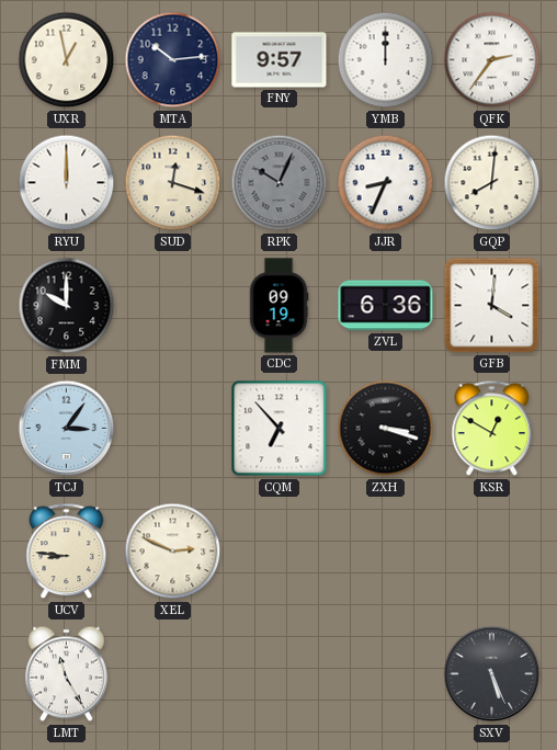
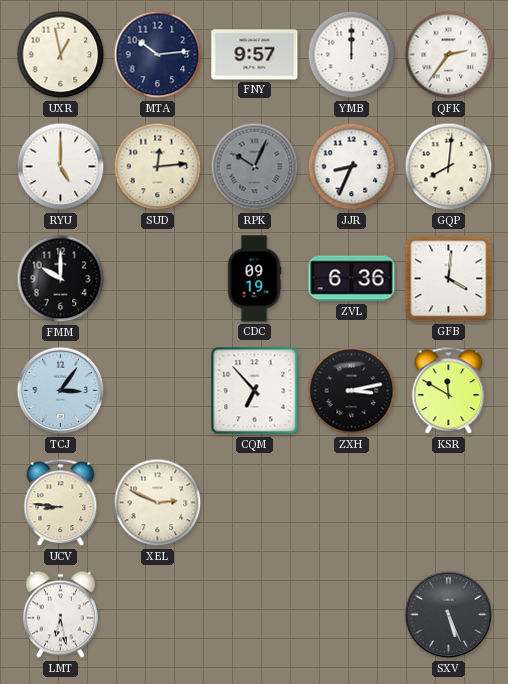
RYU: 12:00 -> 5:00 (61, 167)
SUD: 12:18 -> 12:14 (158, 167)
ZXH: 3:18 -> 3:13 (352, 391)
KSR: 12:50 -> 11:50 (449, 391)
LMT: 11:25 -> 6:28 (60, 615)
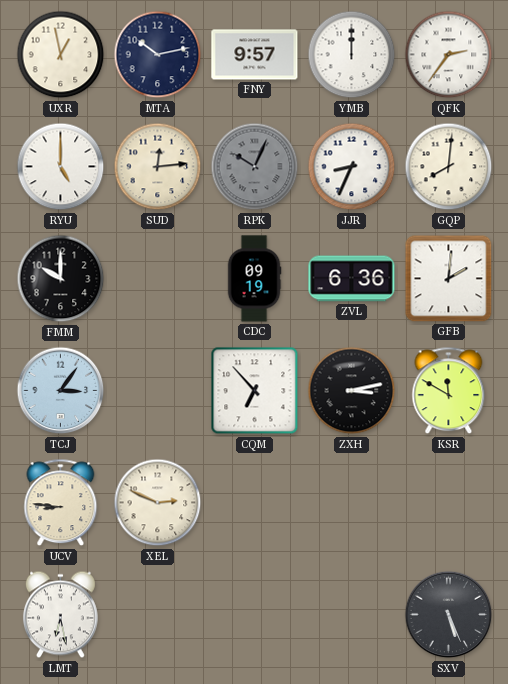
MTA: 10:14 -> 10:13 (158, 55)
GFB: 4:01 -> 2:01 (449, 279)
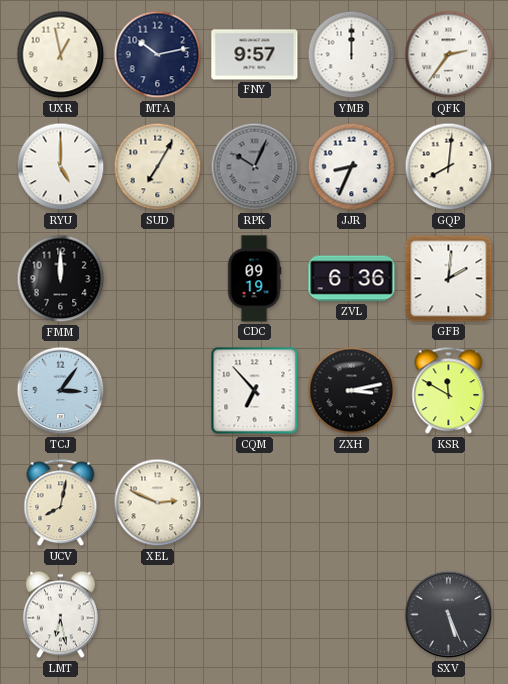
SUD: 12:14 -> 7:05 (158, 167)
FMM: 10:00 -> 12:00 (61, 279)
UCV: 8:46 -> 8:02 (61, 503)
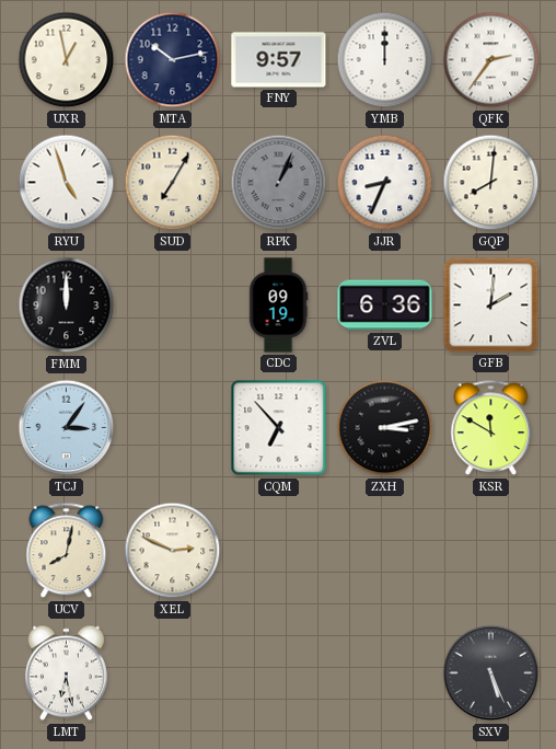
RYU: 5:00 -> 4:57 (67, 183)
RPK: 10:04 -> 1:04 (279, 183)
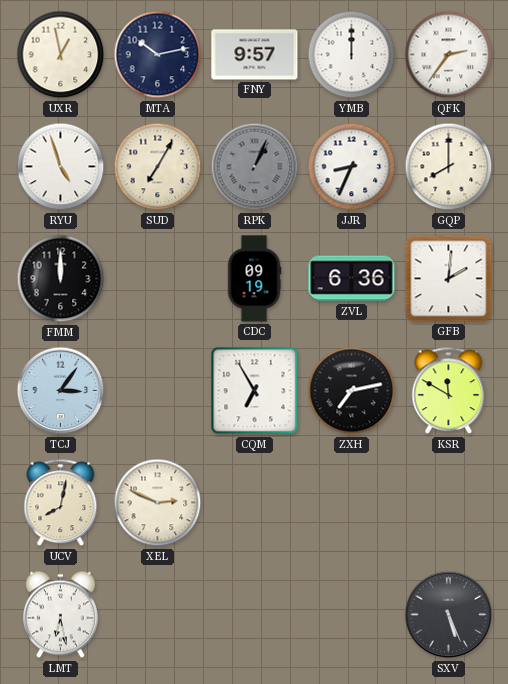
GQP: 8:01 -> 8:00 (449, 167)
CQM: 6:53 -> 6:55 (255, 391)
ZXH: 3:13 -> 7:13 (352, 391)
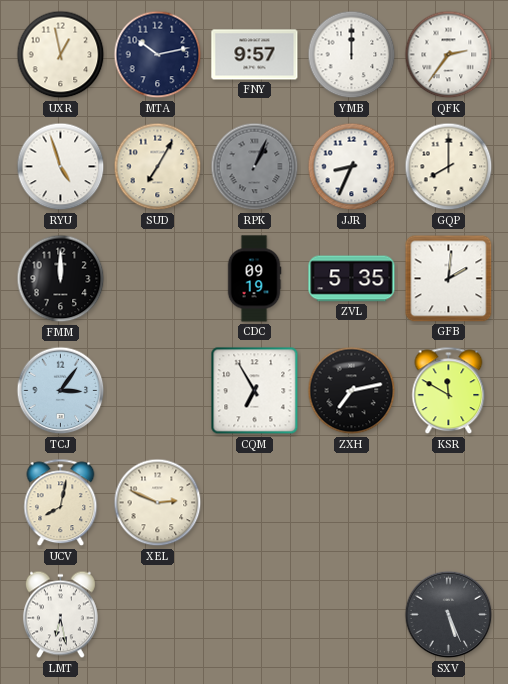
ZVL: 6:36 -> 5:35 (352, 279)
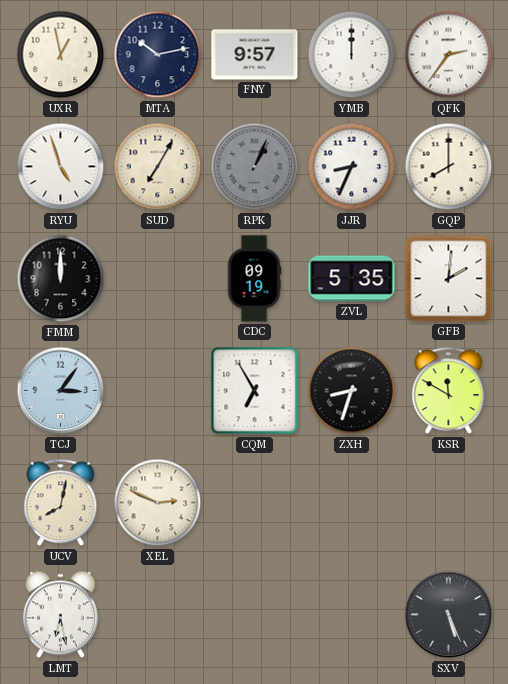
ZXH: 7:13 -> 8:33 (352, 391)
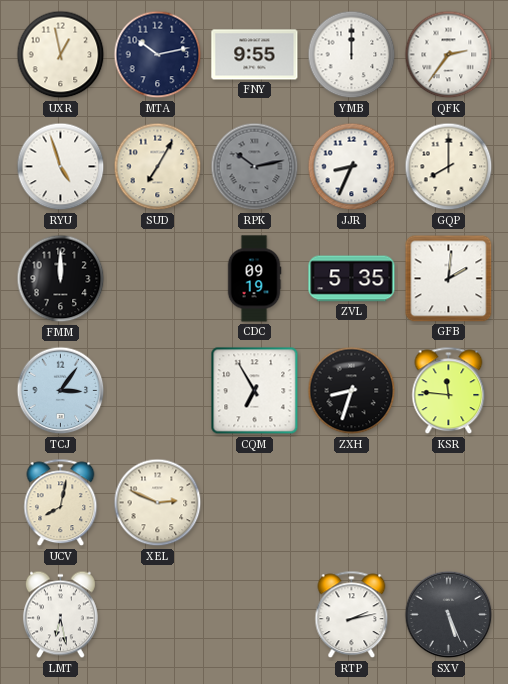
FNY: 9:57 -> 9:55 (255, 55)
RPK: 1:04 -> 10:13 (255, 167)
KSR: 11:50 -> 11:46 (449, 391)
RTP: none -> 2:13 (352, 615)
